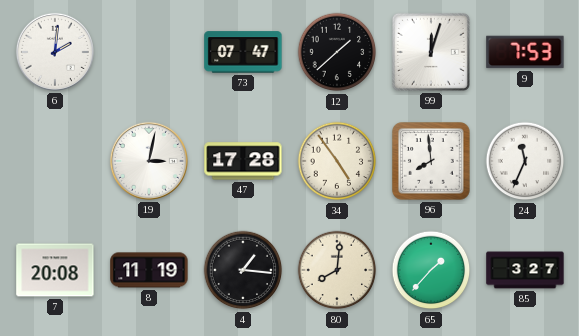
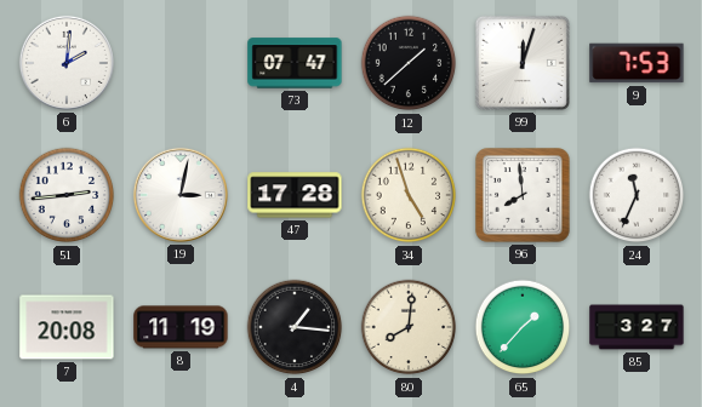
51: none -> 2:44 (67, 195)
34: 4:54 -> 4:57 (409, 195)
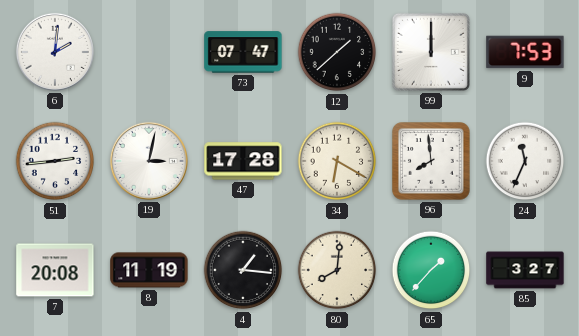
99: 12:03 -> 12:00 (431, 52)
34: 4:57 -> 6:20 (337, 161)
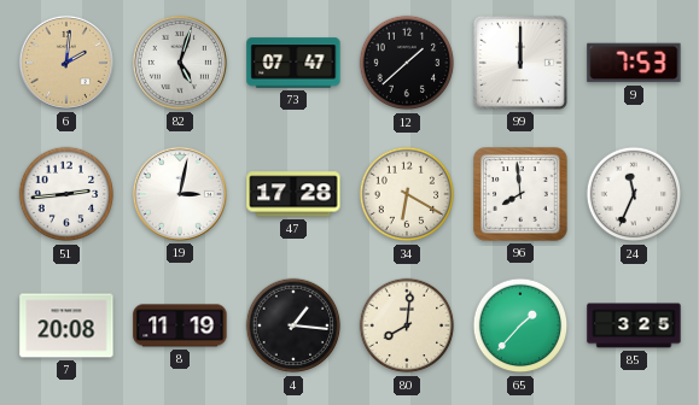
6 dial: white -> champagne (66, 63)
82: none -> 5:03 (180, 63)
85: 3:27 -> 3:25 (634, 325)
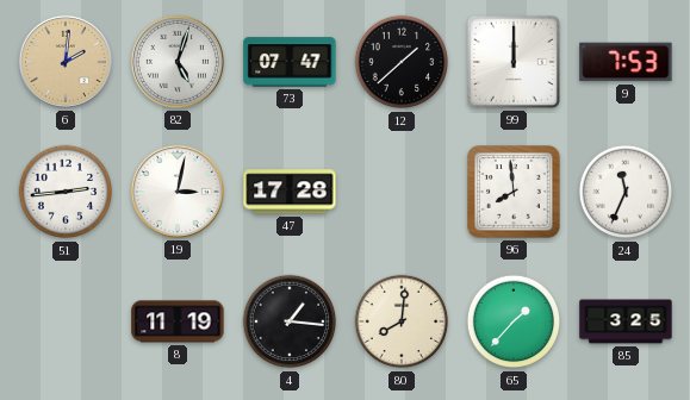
34: 6:20 -> none (407, 194)
7: 20:08 -> none (66, 325)
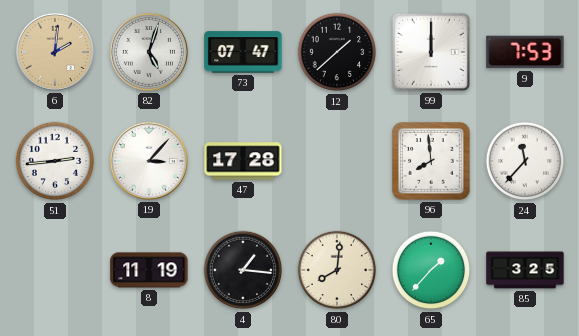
19: 3:02 -> 3:07 (149, 161)
24: 11:34 -> 11:37 (525, 161)
